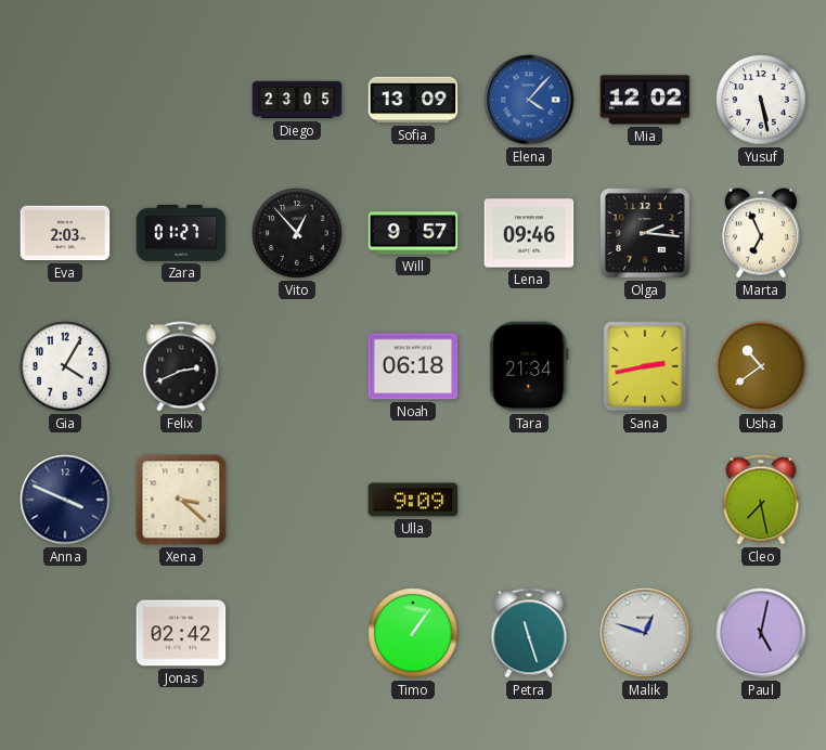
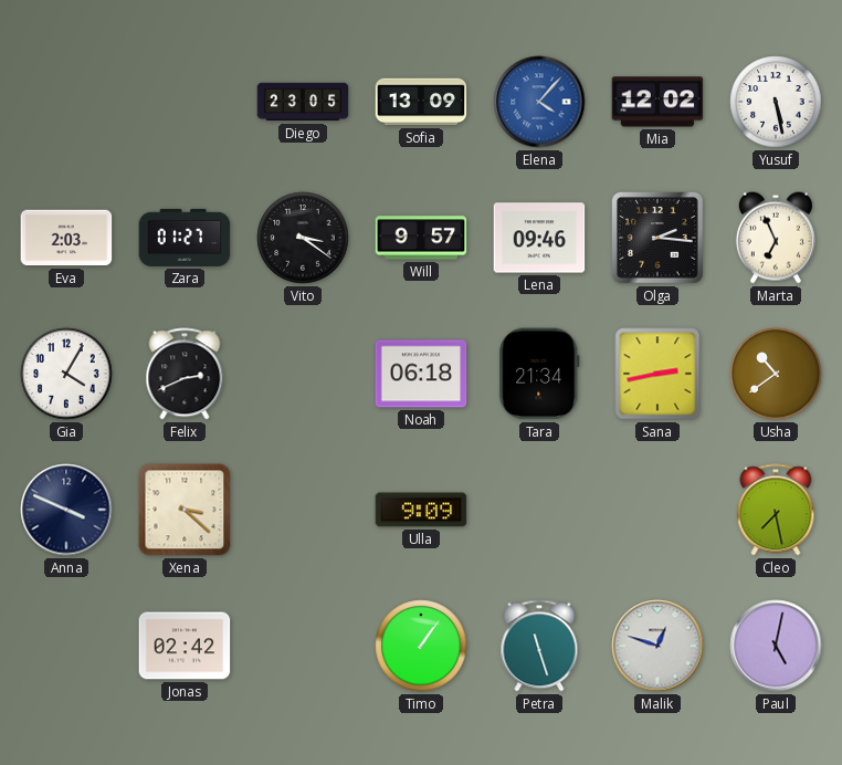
Vito: 12:53 -> 3:21 (303, 238)
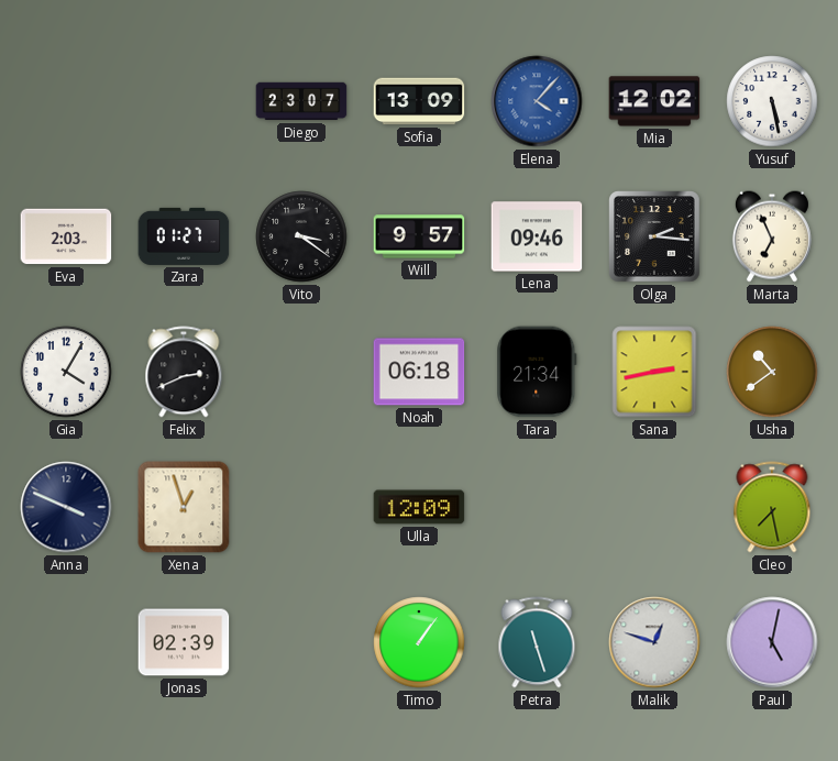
Diego: 23:05 -> 23:07 (301, 101)
Xena: 3:22 -> 12:57 (184, 507)
Ulla: 9:09 -> 12:09 (419, 507)
Jonas: 02:42 -> 02:39 (184, 642)
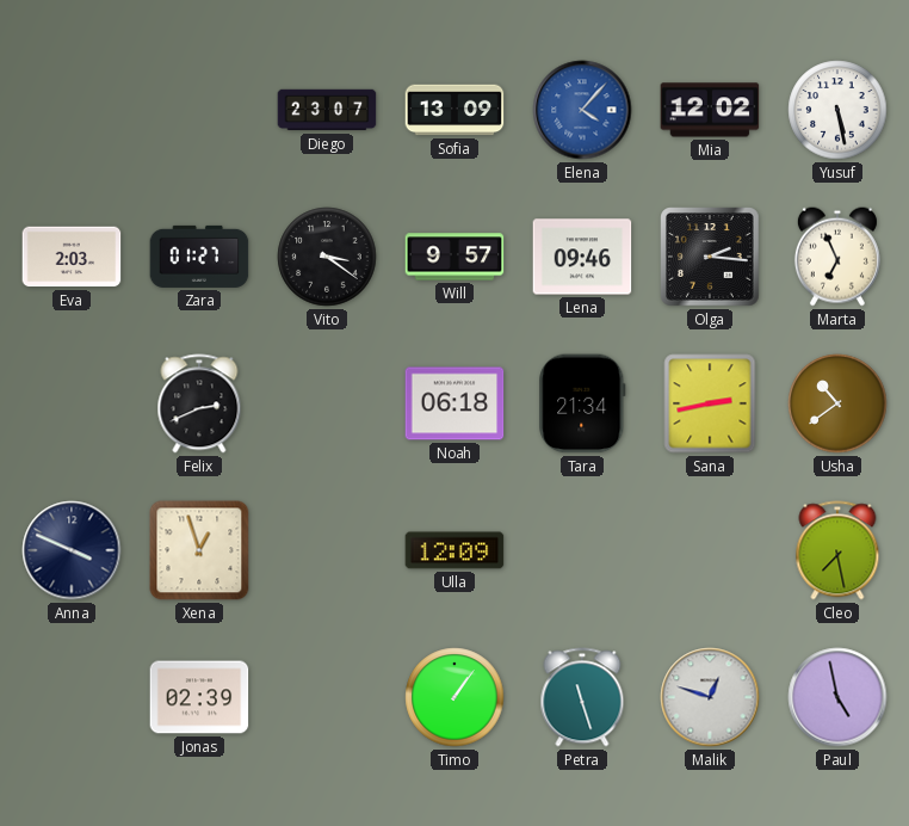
Gia: 4:05 -> none (66, 372)
Paul: 5:02 -> 4:58 (837, 697)
